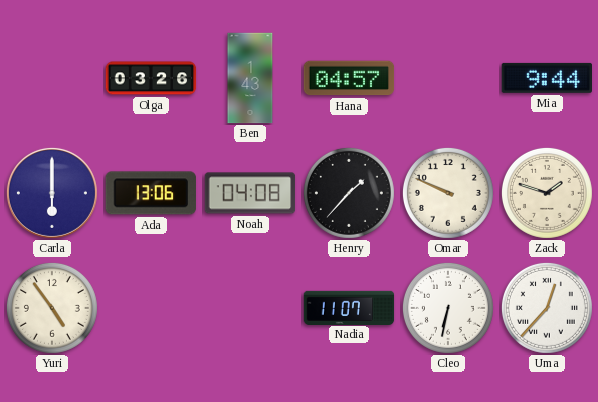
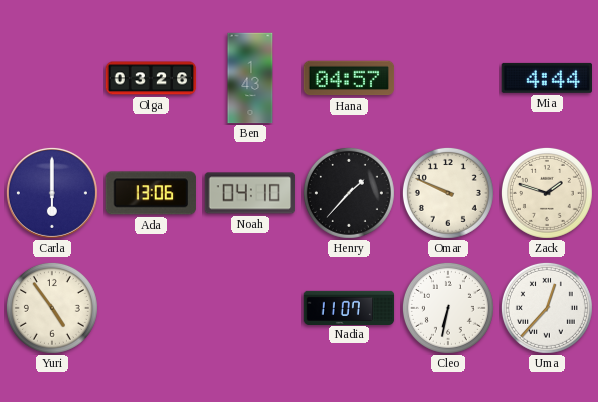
Mia: 9:44 -> 4:44 (546, 78)
Noah: 04:08 -> 04:10 (250, 193)
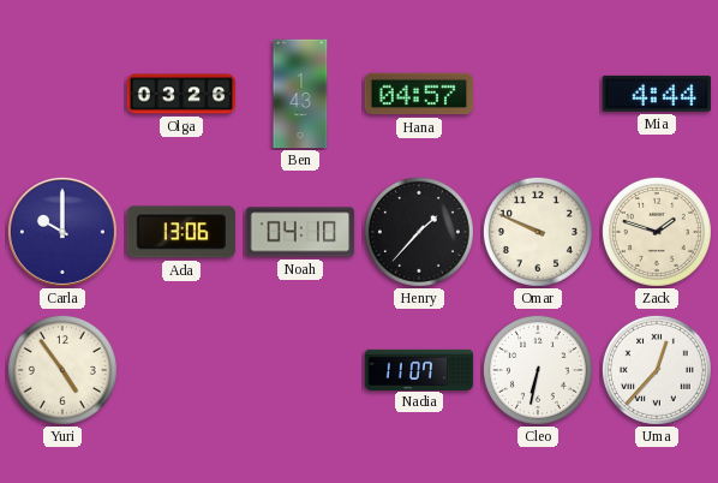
Carla: 6:00 -> 10:00 (62, 232)
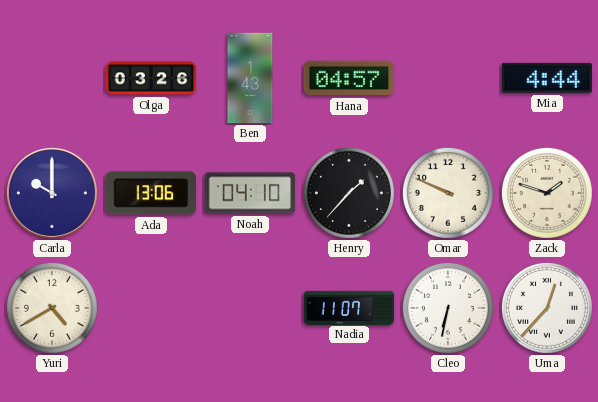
Yuri: 4:54 -> 4:40 (52, 308)
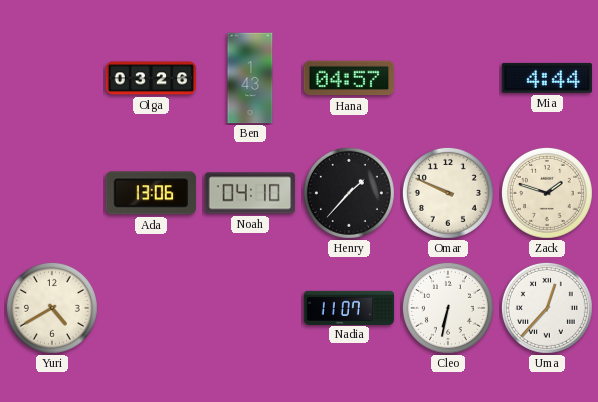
Carla: 10:00 -> none (52, 193)
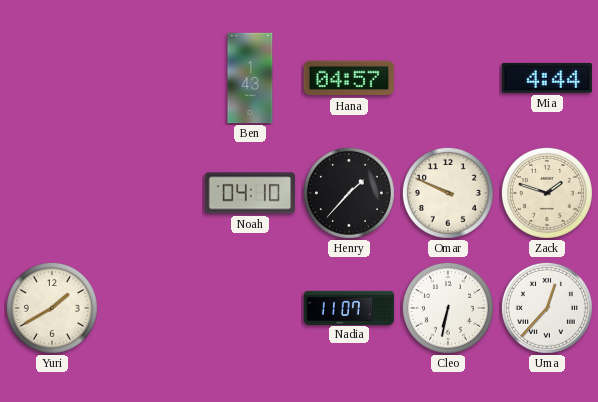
Olga: 03:26 -> none (151, 78)
Ada: 13:06 -> none (150, 193)
Yuri: 4:40 -> 1:40 (52, 308)
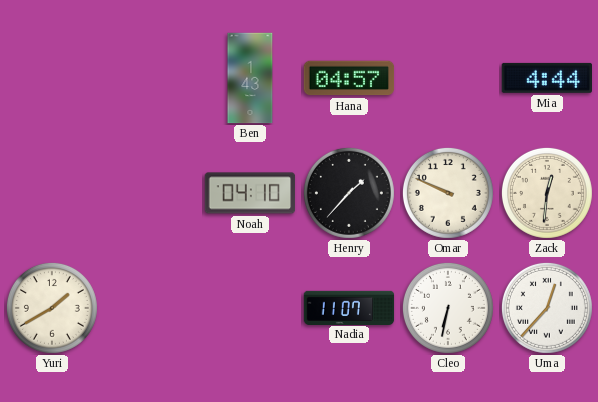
Zack: 1:48 -> 12:31 (547, 193)
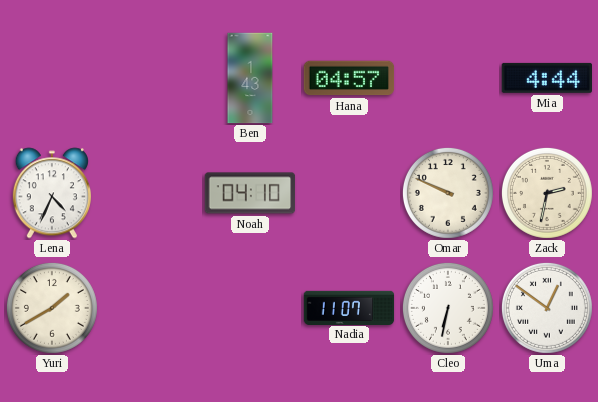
Lena: none -> 4:34 (52, 193)
Henry: 1:37 -> none (349, 193)
Zack: 12:31 -> 2:32 (547, 193)
Uma: 12:37 -> 12:51 (547, 308)
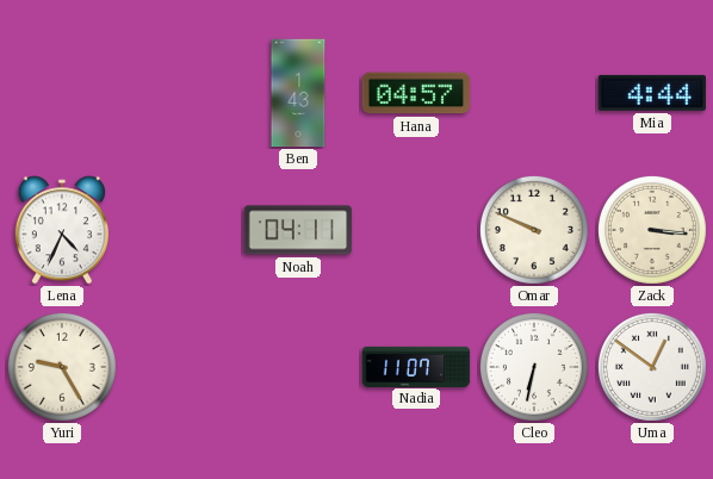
Noah: 04:10 -> 04:11 (298, 230)
Zack: 2:32 -> 3:16 (652, 230)
Yuri: 1:40 -> 9:25 (62, 367)
